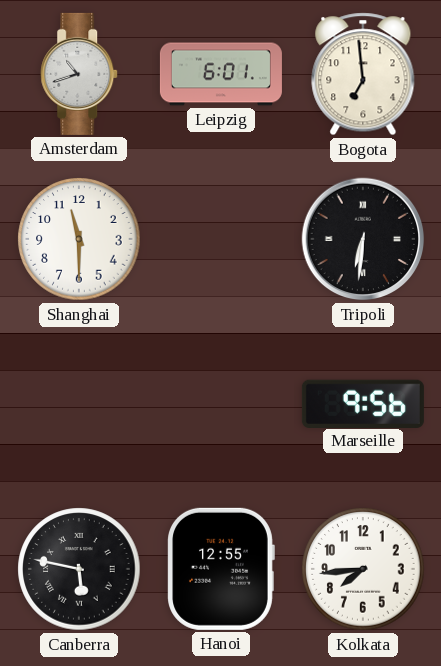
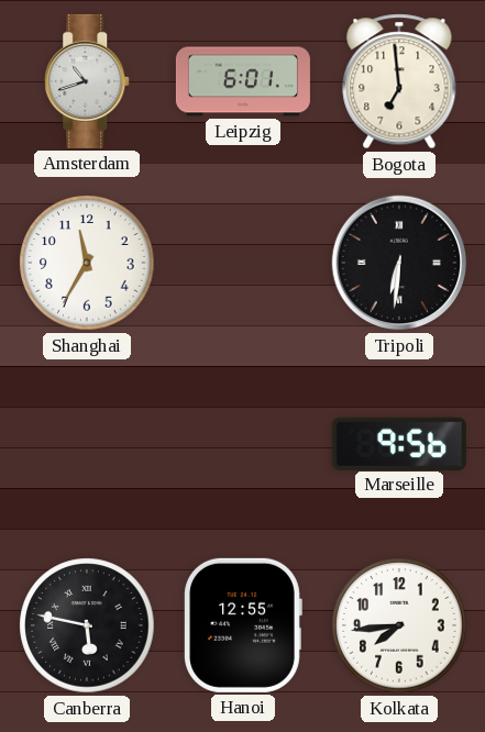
Shanghai: 11:30 -> 11:35 (87, 263)
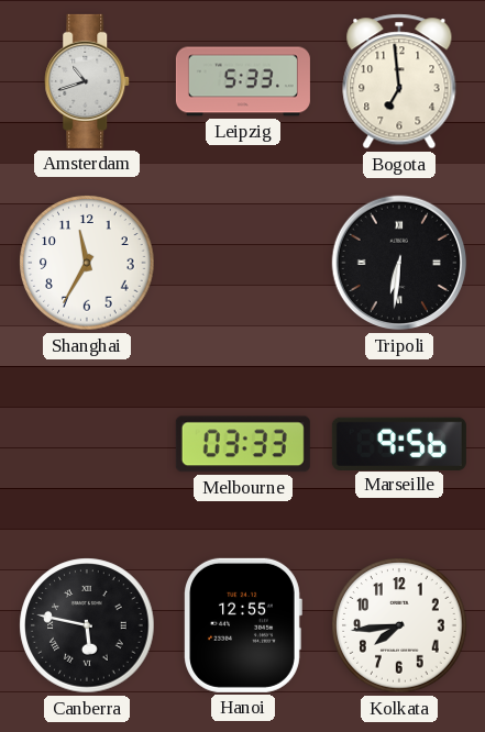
Leipzig: 6:01 -> 5:33 (243, 81)
Melbourne: none -> 03:33 (243, 444)
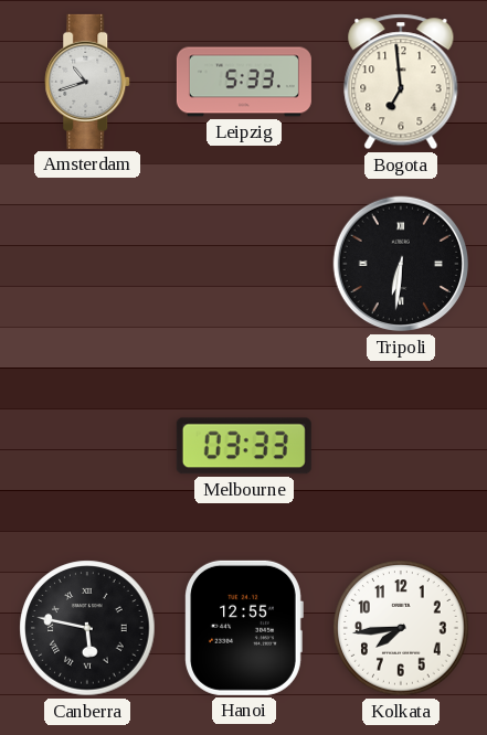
Shanghai: 11:35 -> none (87, 263)
Marseille: 9:56 -> none (399, 443)
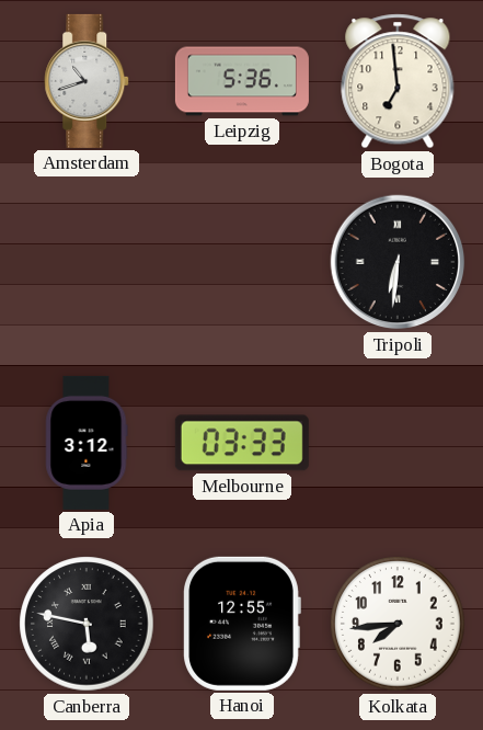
Leipzig: 5:33 -> 5:36 (242, 81)
Apia: none -> 3:12 (87, 443)
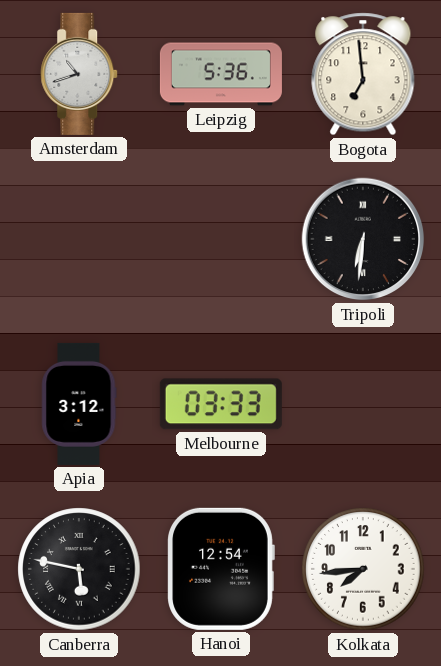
Hanoi: 12:55 -> 12:54 (221, 569)
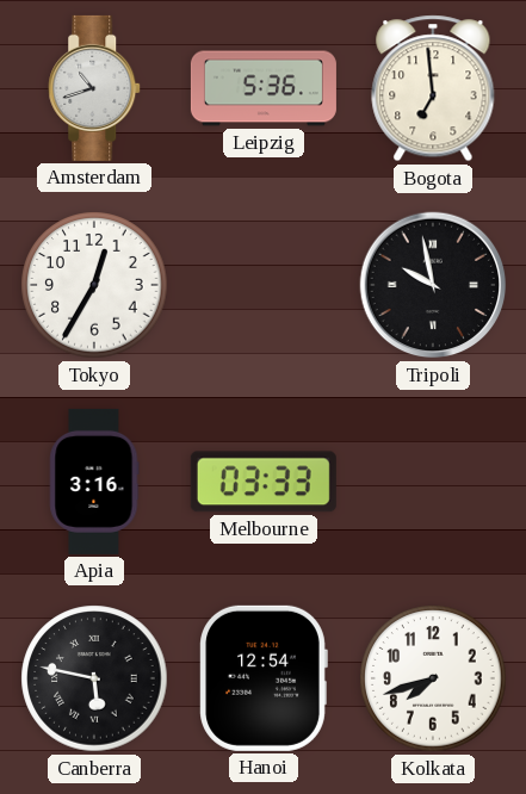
Tokyo: none -> 12:35 (94, 285)
Tripoli: 6:31 -> 9:58 (433, 285)
Apia: 3:12 -> 3:16 (94, 482)
Kolkata: 7:44 -> 7:42 (433, 678)
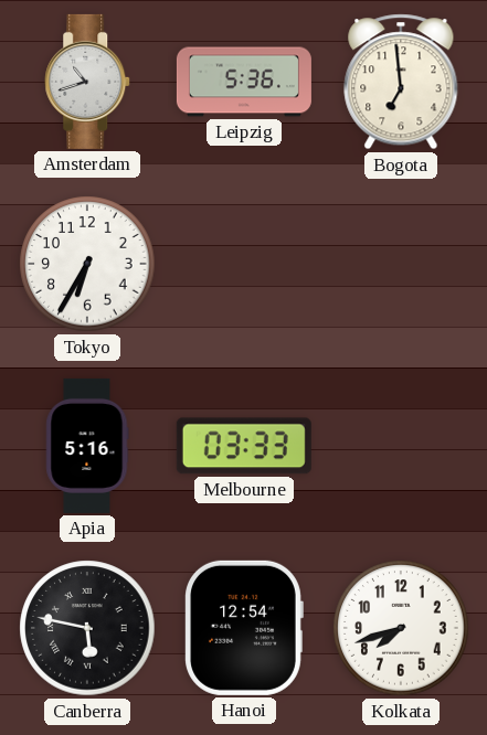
Tokyo: 12:35 -> 6:35 (87, 264)
Tripoli: 9:58 -> none (433, 285)
Apia: 3:16 -> 5:16 (87, 446)
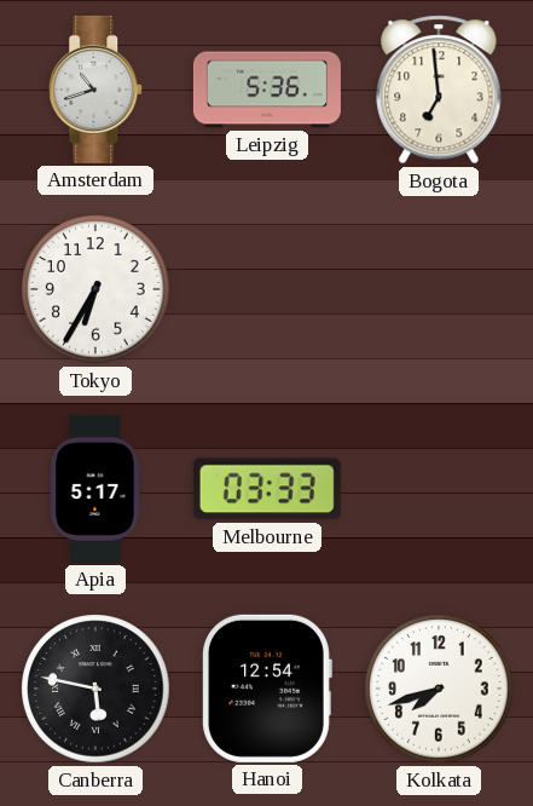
Apia: 5:16 -> 5:17 (95, 489)
